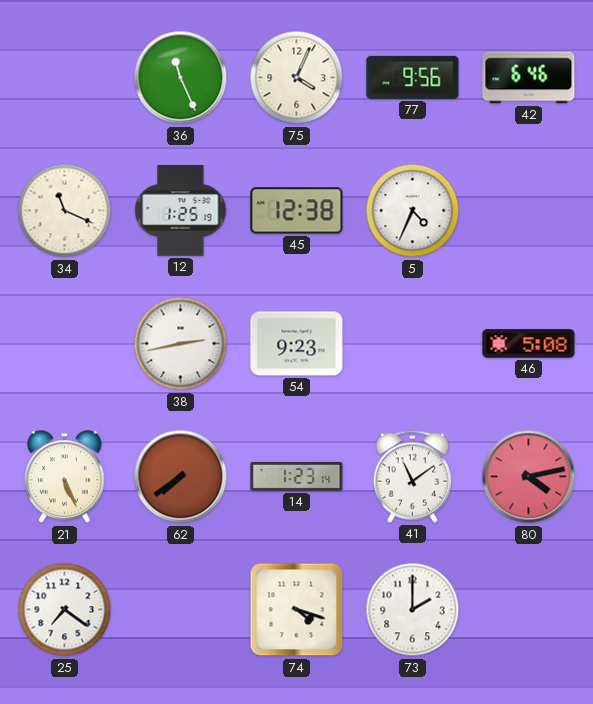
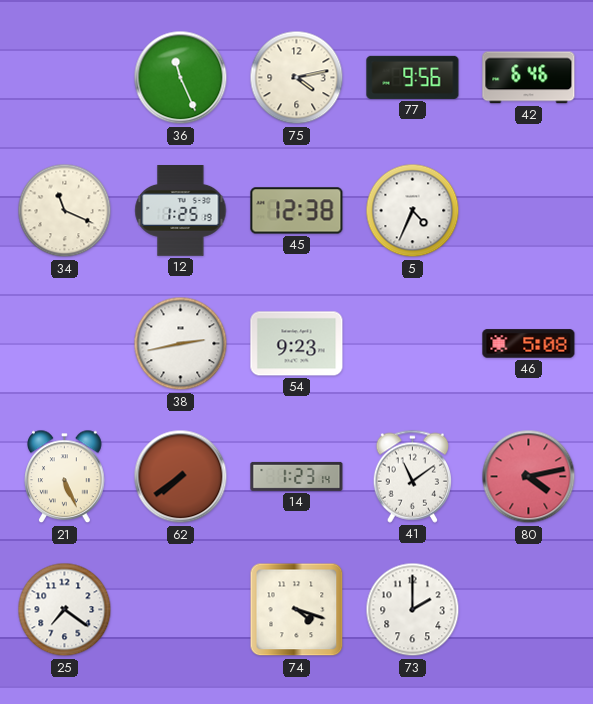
75: 4:04 -> 4:13 (297, 78)
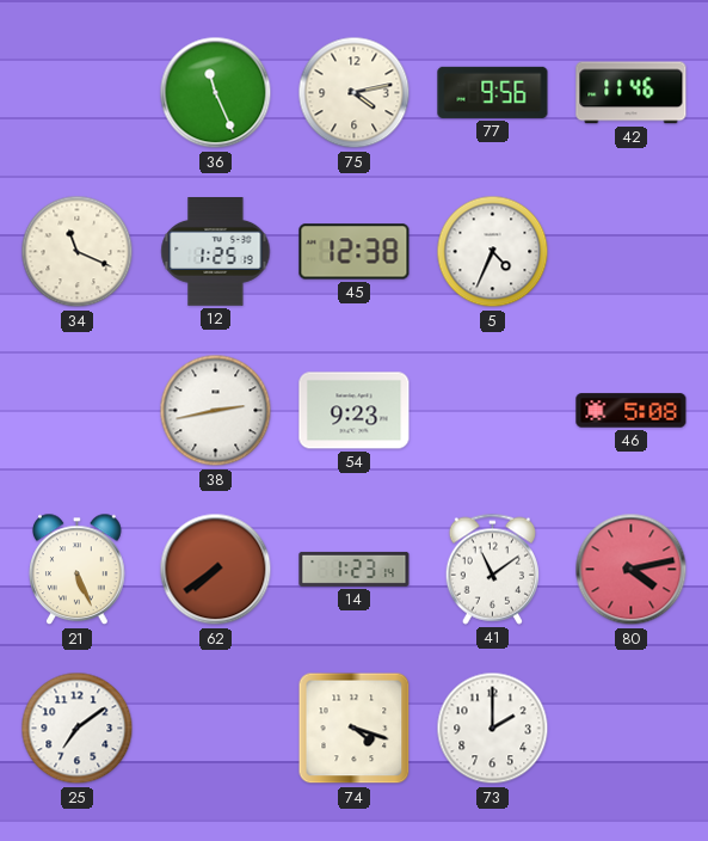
42: 6:46 -> 11:46 (632, 93)
25: 7:21 -> 7:09 (78, 729)
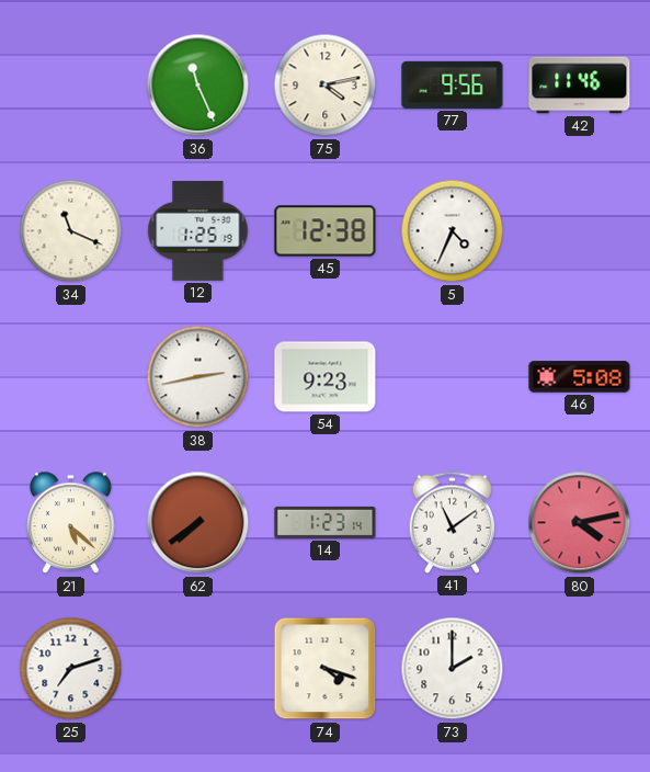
21: 5:26 -> 5:22 (71, 523)
25: 7:09 -> 7:12 (71, 669)
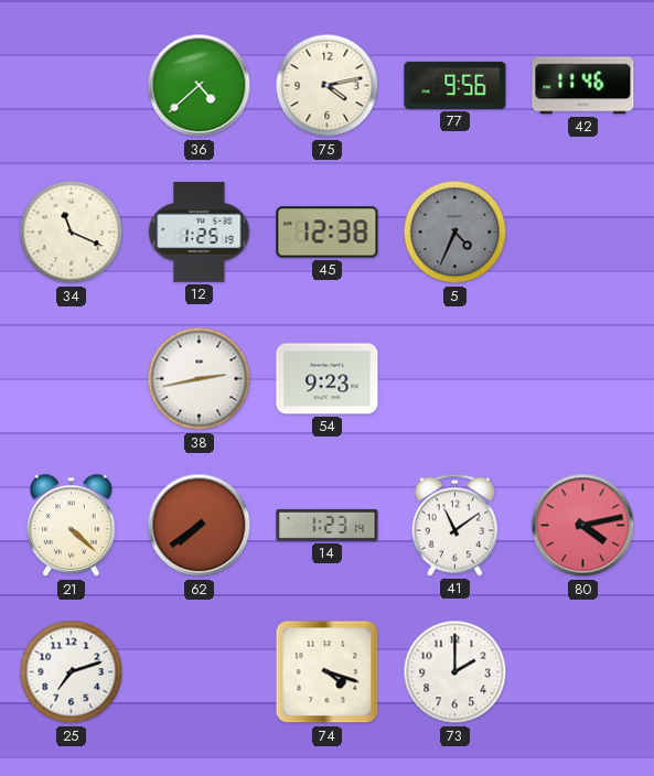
36: 11:26 -> 4:38 (200, 86)
5 dial: white -> grey (455, 233)
46: 5:08 -> none (580, 377)
21: 5:22 -> 4:22 (72, 526)
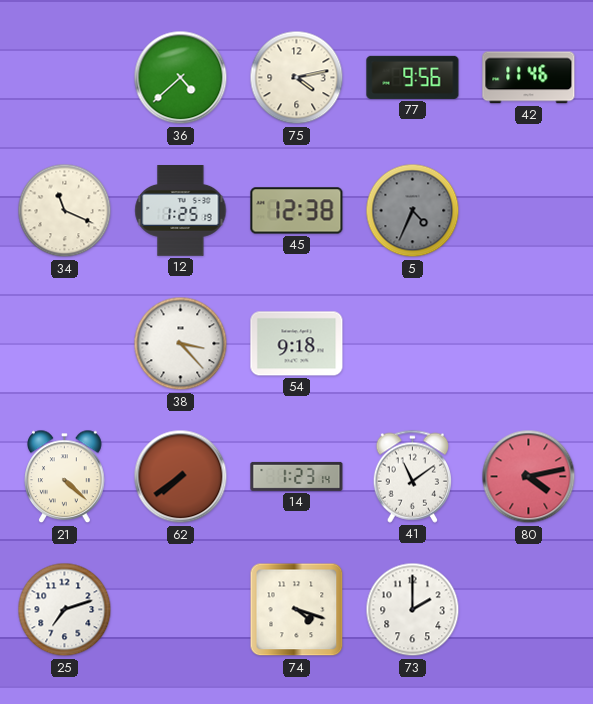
38: 2:43 -> 3:23 (181, 344)
54: 9:23 -> 9:18 (297, 344)
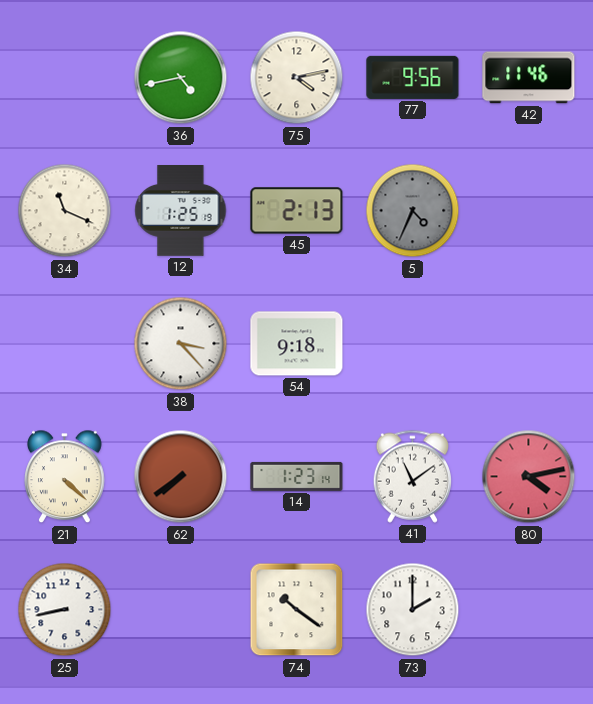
36: 4:38 -> 4:43 (181, 78)
45: 12:38 -> 2:13 (297, 211)
25: 7:12 -> 8:43 (65, 610)
74: 4:18 -> 10:21 (297, 610)
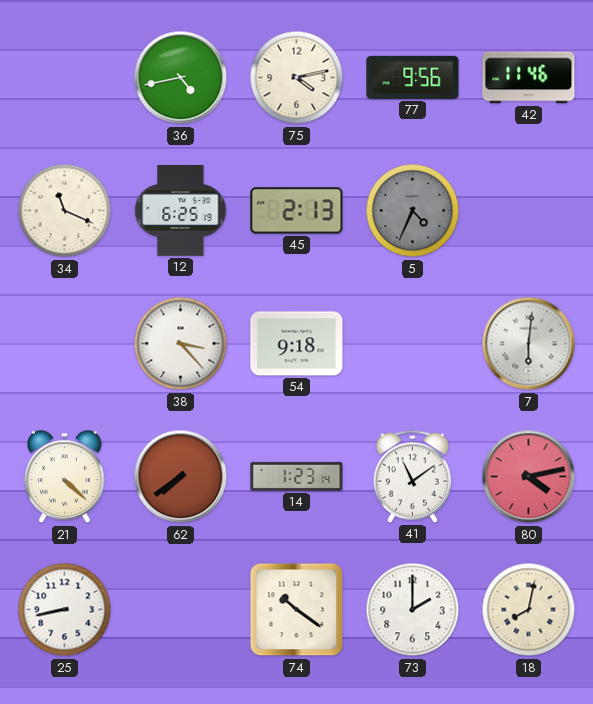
12: 1:25 -> 6:25 (181, 211)
7: none -> 6:01 (529, 344)
18: none -> 8:02 (529, 610)
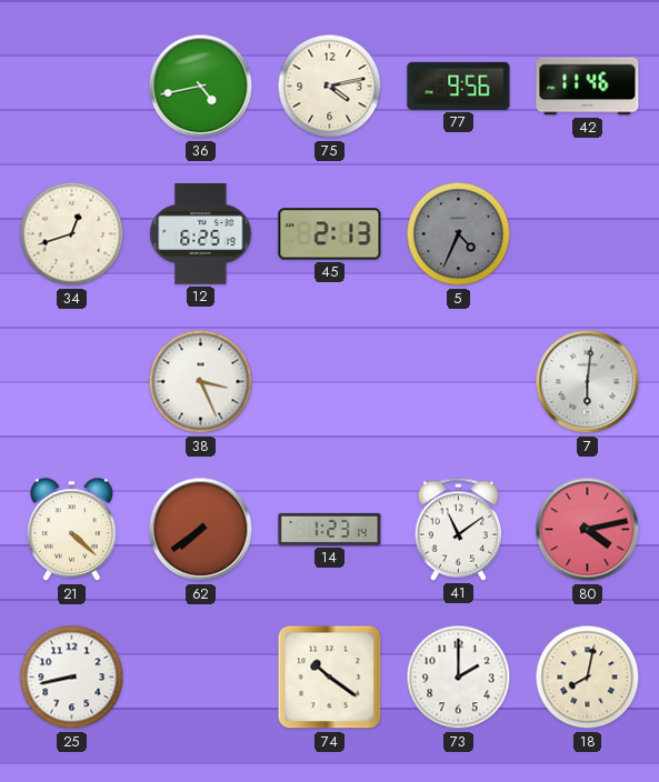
34: 11:19 -> 12:42 (72, 234)
38: 3:23 -> 3:26 (201, 382)
54: 9:18 -> none (297, 344)
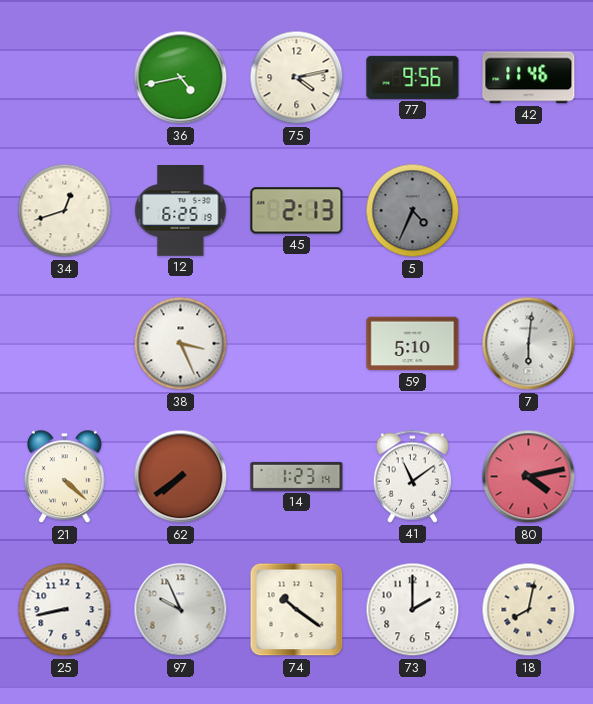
59: none -> 5:10 (413, 344)
97: none -> 9:56 (181, 610)
